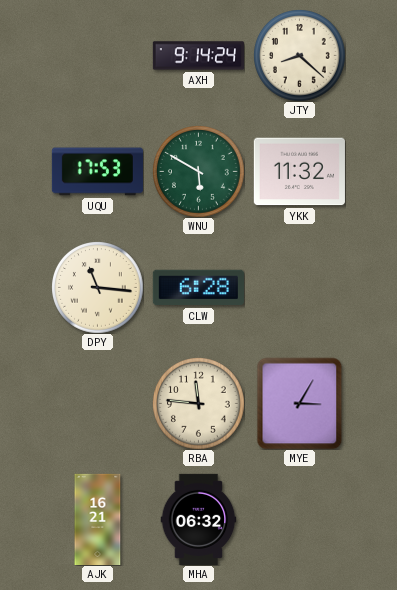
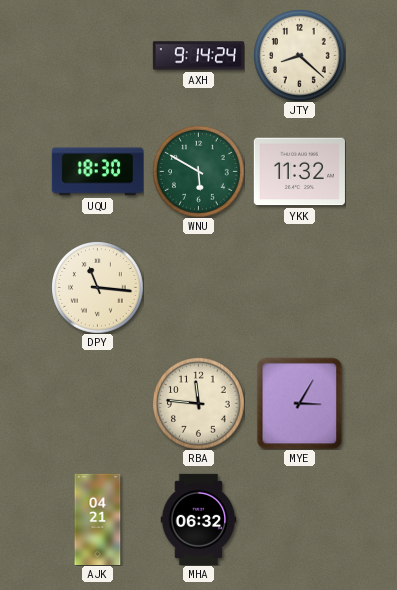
UQU: 17:53 -> 18:30 (97, 172)
CLW: 6:28 -> none (198, 288)
AJK: 16:21 -> 04:21 (98, 519)
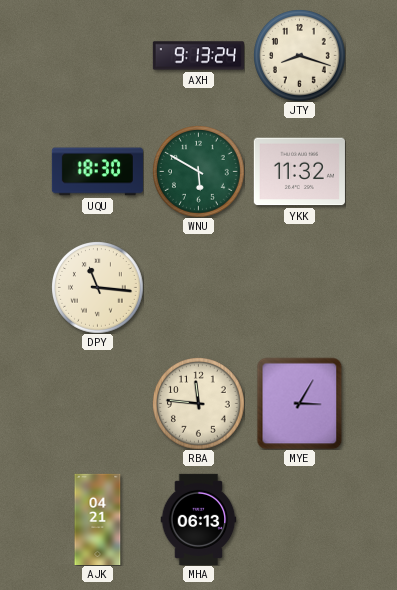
AXH: 9:14 -> 9:13 (198, 56)
JTY: 8:22 -> 8:18 (300, 56)
MHA: 06:32 -> 06:13 (199, 519)
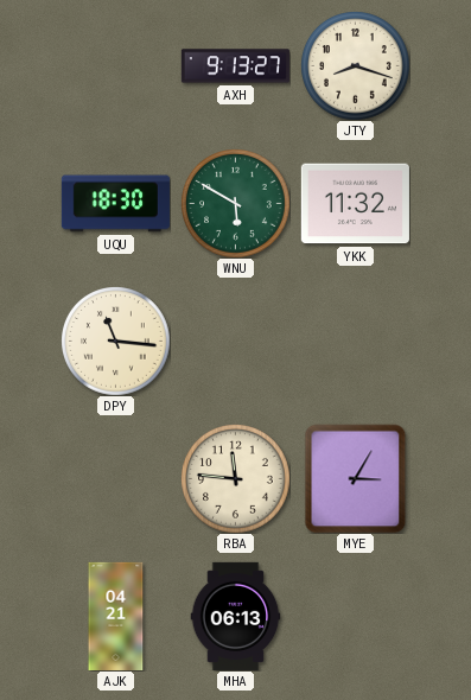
AXH: 9:13:24 -> 9:13:27 (235, 66)
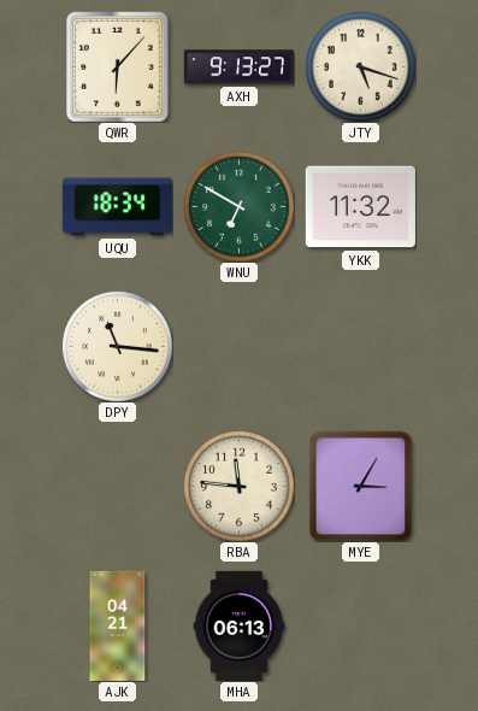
QWR: none -> 6:07 (118, 67)
JTY: 8:18 -> 5:18 (361, 67)
UQU: 18:30 -> 18:34 (117, 207)
WNU: 5:50 -> 6:50 (240, 207)
